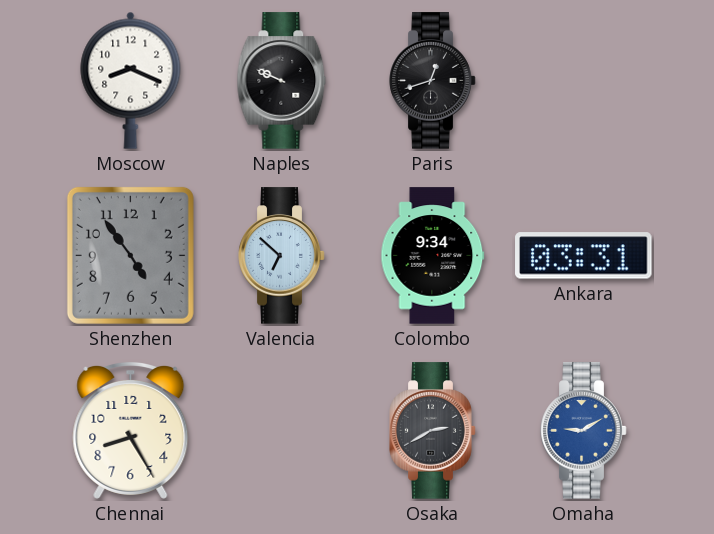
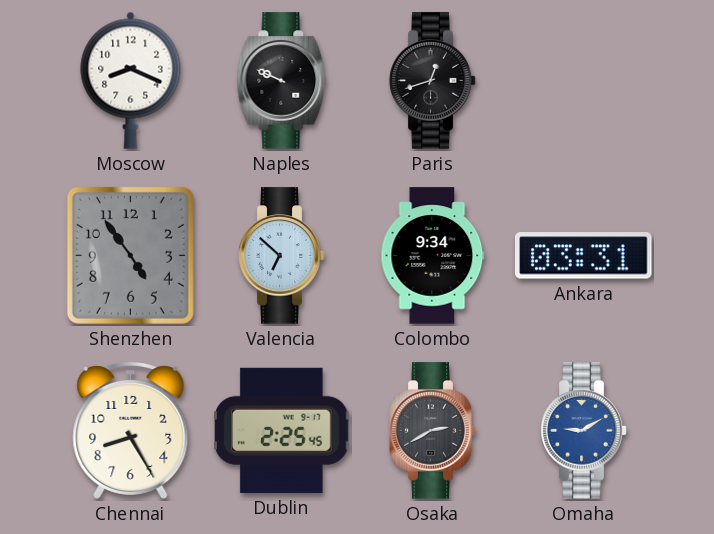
Dublin: none -> 2:25 (282, 430)
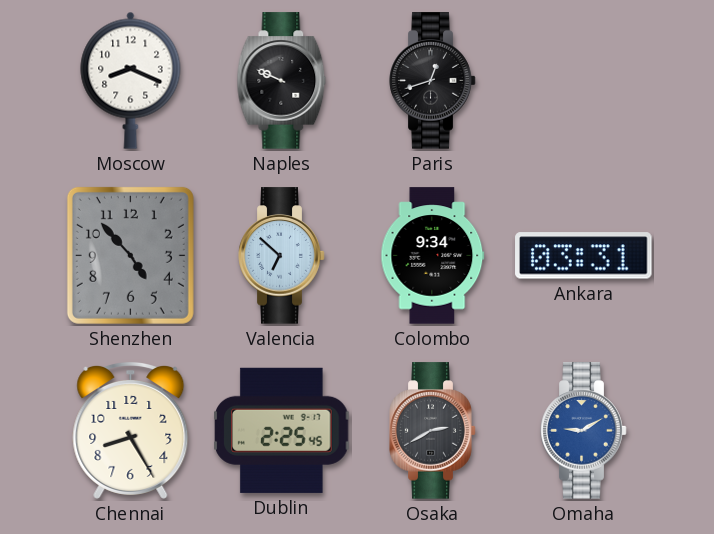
Shenzhen: 4:54 -> 4:53 (130, 255)
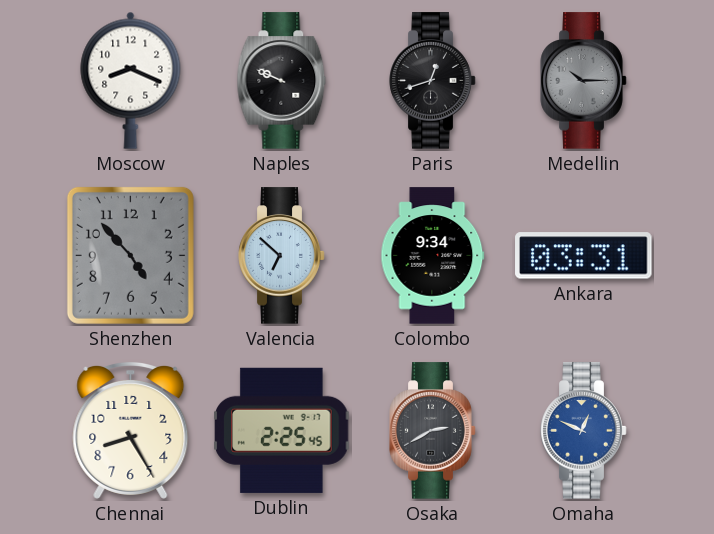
Medellin: none -> 10:15 (584, 81)
Omaha: 9:10 -> 12:49 (584, 431)
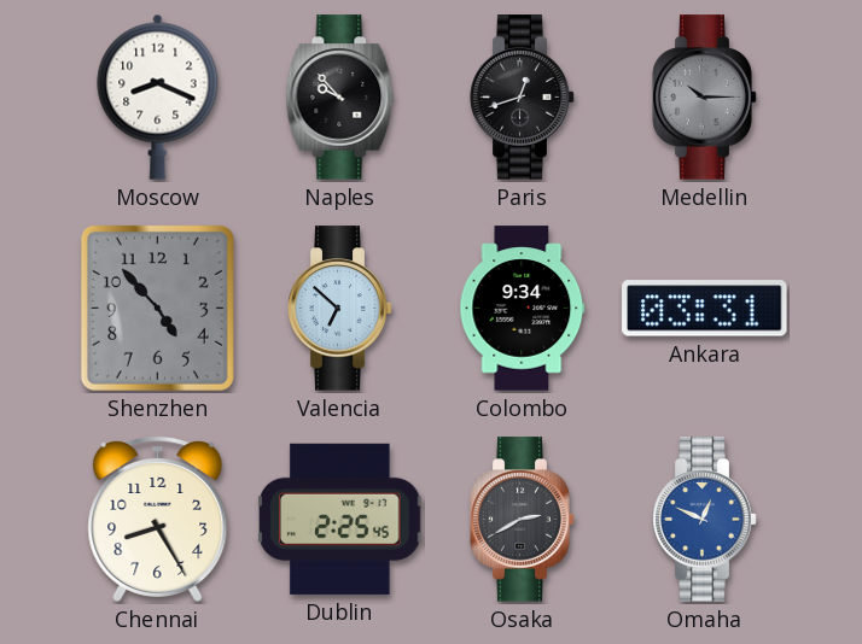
Naples: 9:49 -> 9:53 (340, 98)
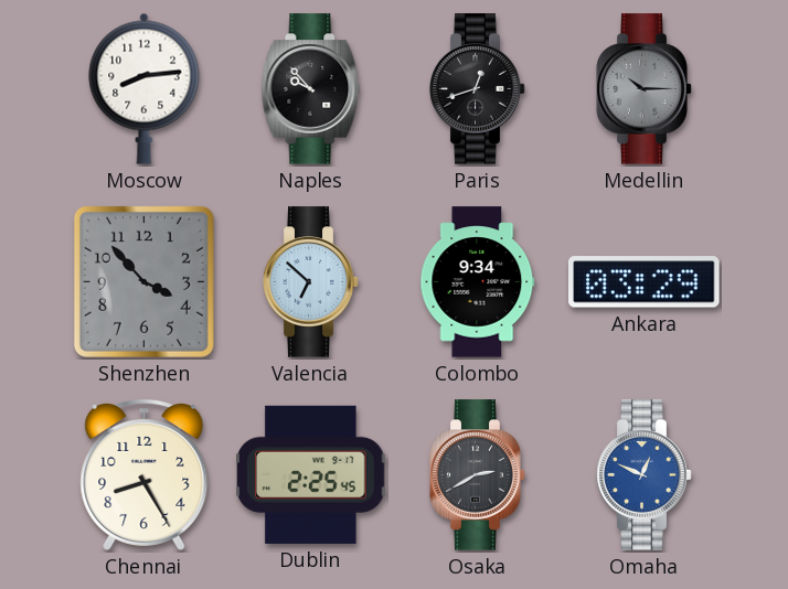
Moscow: 8:19 -> 8:14 (145, 88)
Shenzhen: 4:53 -> 3:53 (143, 281)
Ankara: 03:31 -> 03:29 (645, 282)
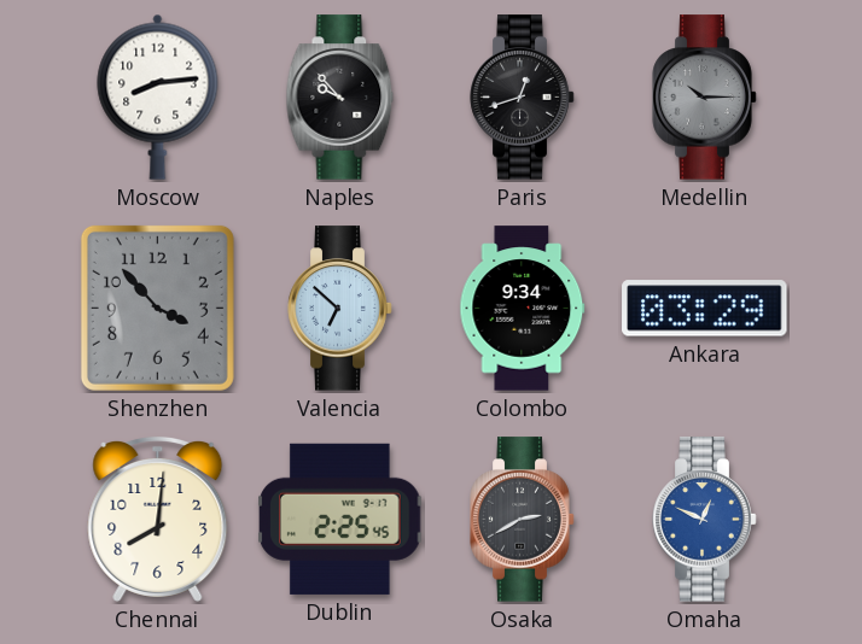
Chennai: 8:25 -> 8:01 (158, 519)
